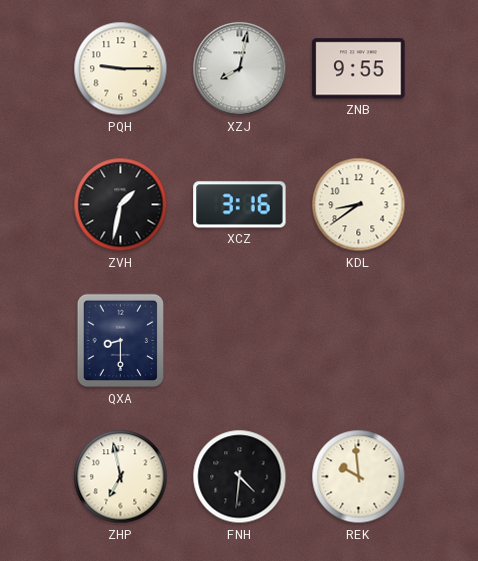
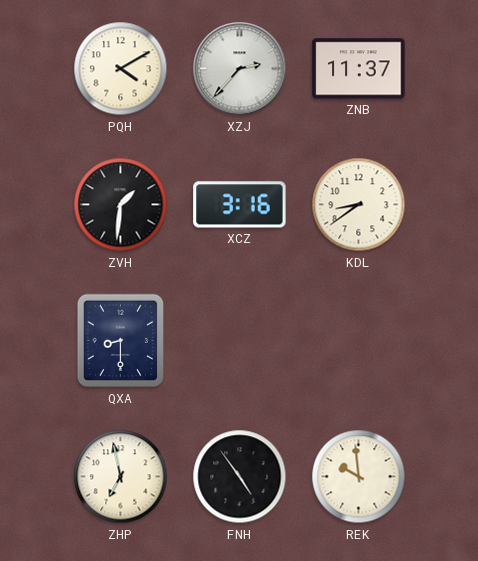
PQH: 9:15 -> 4:10 (121, 69)
XZJ: 8:02 -> 2:37 (240, 69)
ZNB: 9:55 -> 11:37 (359, 69)
ZVH: 1:32 -> 1:31 (121, 205)
FNH: 4:31 -> 4:54 (240, 477)
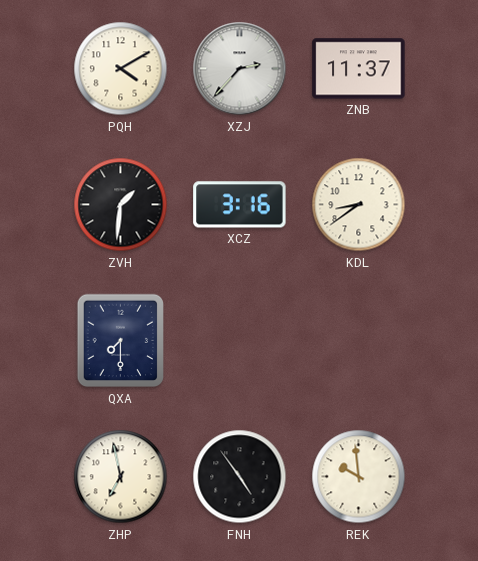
QXA: 8:30 -> 7:30 (121, 341)
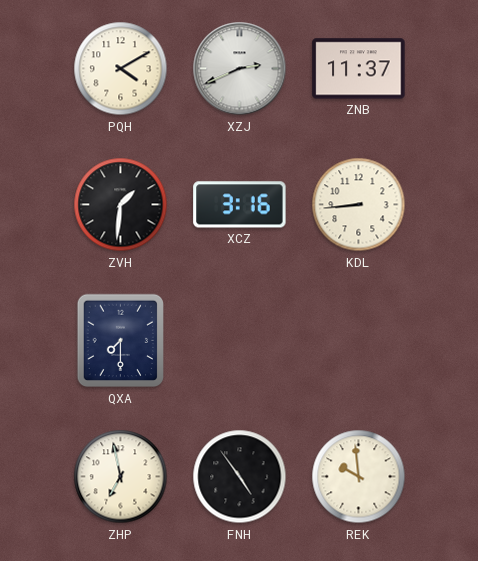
XZJ: 2:37 -> 2:41 (240, 69)
KDL: 8:39 -> 8:44 (359, 205)
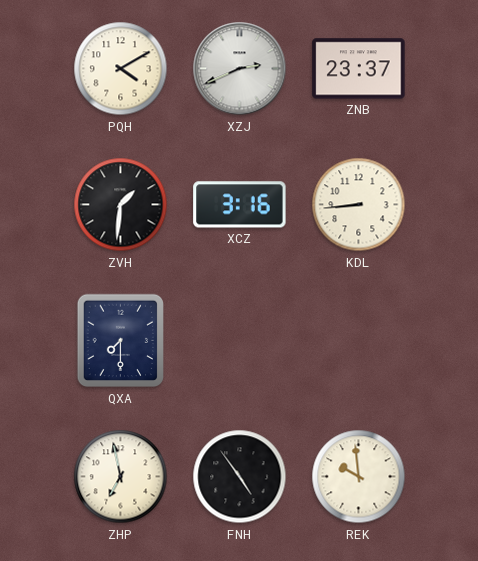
ZNB: 11:37 -> 23:37 (359, 69)
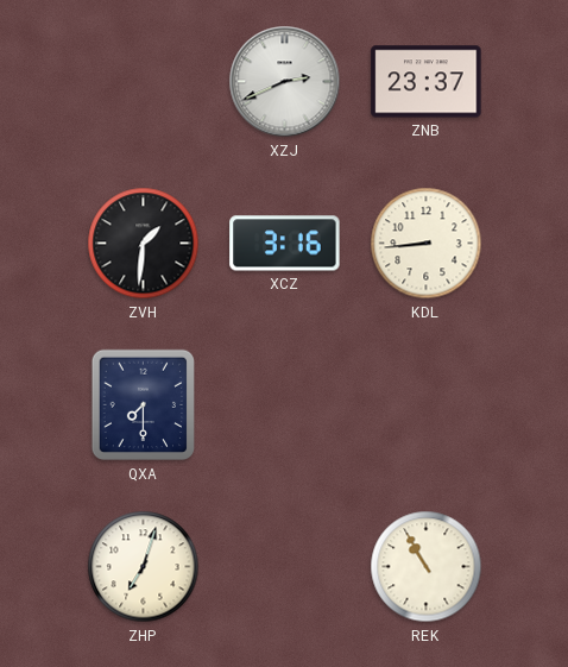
PQH: 4:10 -> none (121, 69)
ZHP: 6:58 -> 7:03 (144, 567)
FNH: 4:54 -> none (240, 477)
REK: 9:59 -> 10:55 (427, 567)
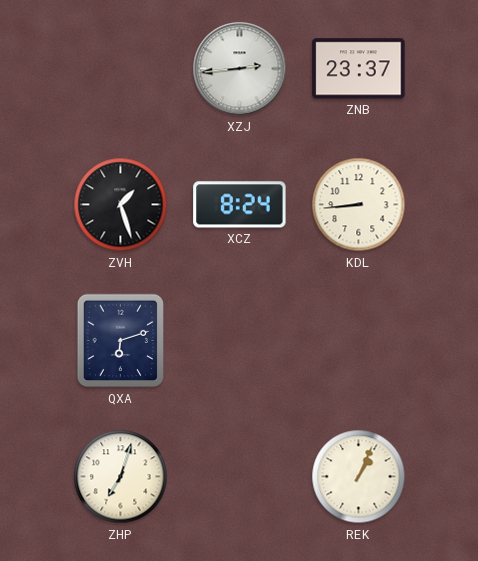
XZJ: 2:41 -> 2:44 (240, 69)
ZVH: 1:31 -> 1:27 (121, 205)
XCZ: 3:16 -> 8:24 (240, 205)
QXA: 7:30 -> 6:12 (121, 341)
REK: 10:55 -> 1:04 (359, 477)
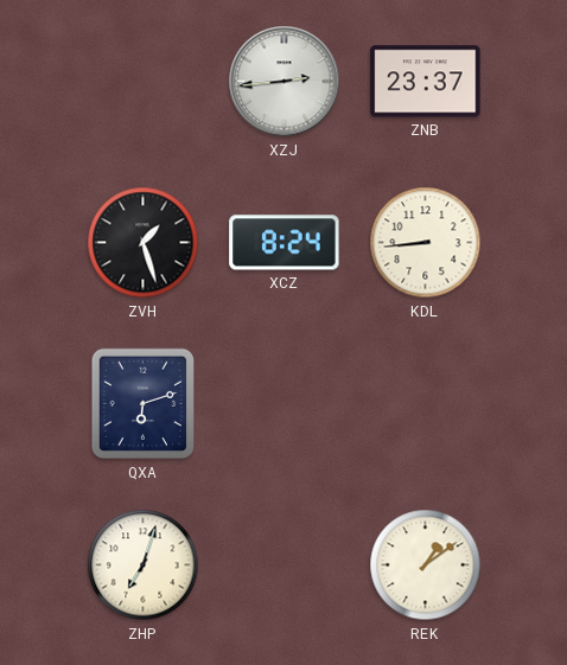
REK: 1:04 -> 1:09 (426, 565)
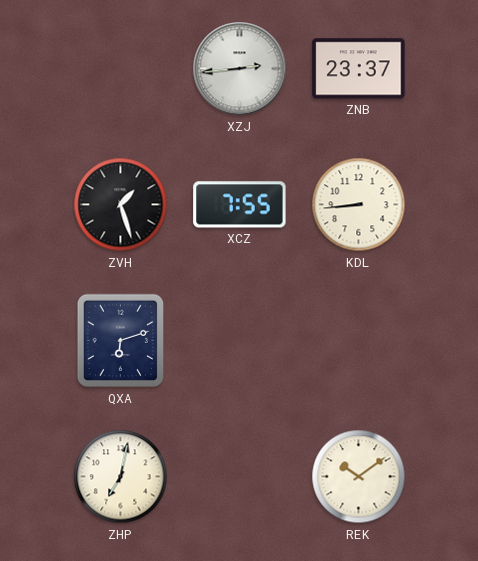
XCZ: 8:24 -> 7:55 (240, 205)
ZHP: 7:03 -> 7:02 (121, 477)
REK: 1:09 -> 10:09 (359, 477)
